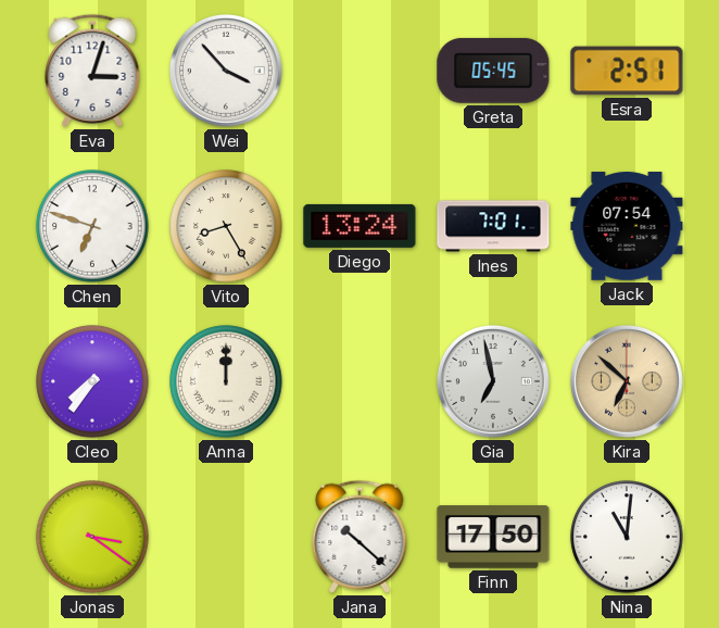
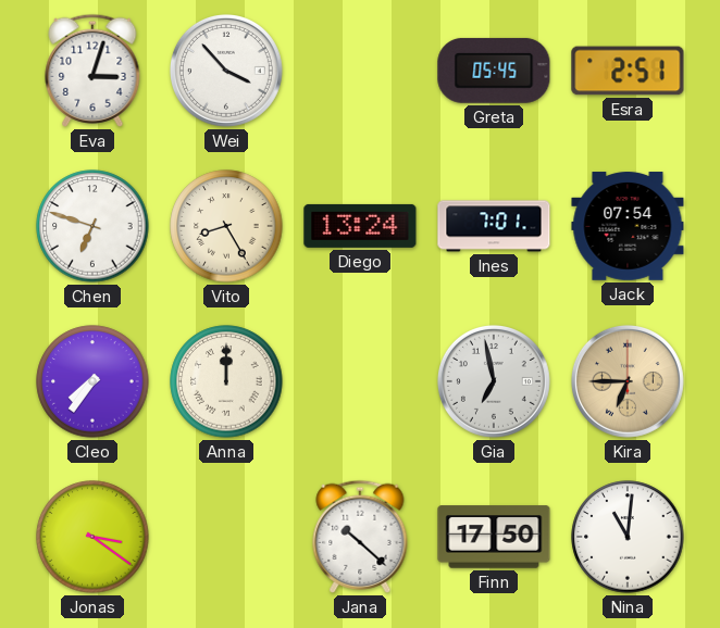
Kira: 6:52 -> 6:45 (628, 381)
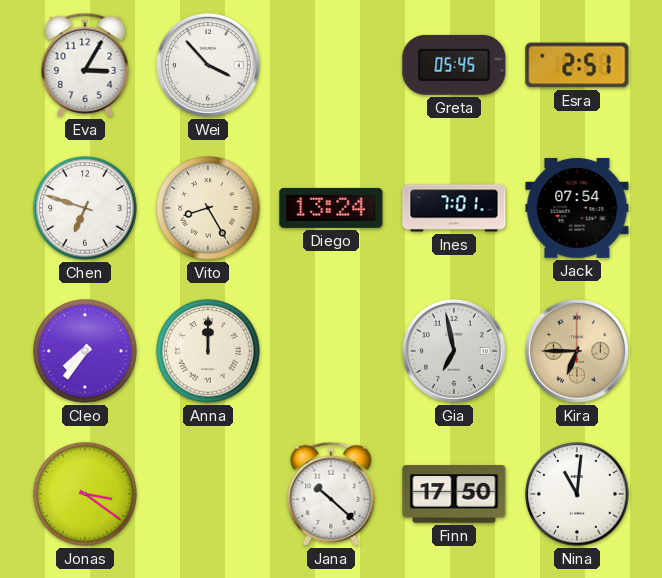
Eva: 3:03 -> 3:05 (85, 65)
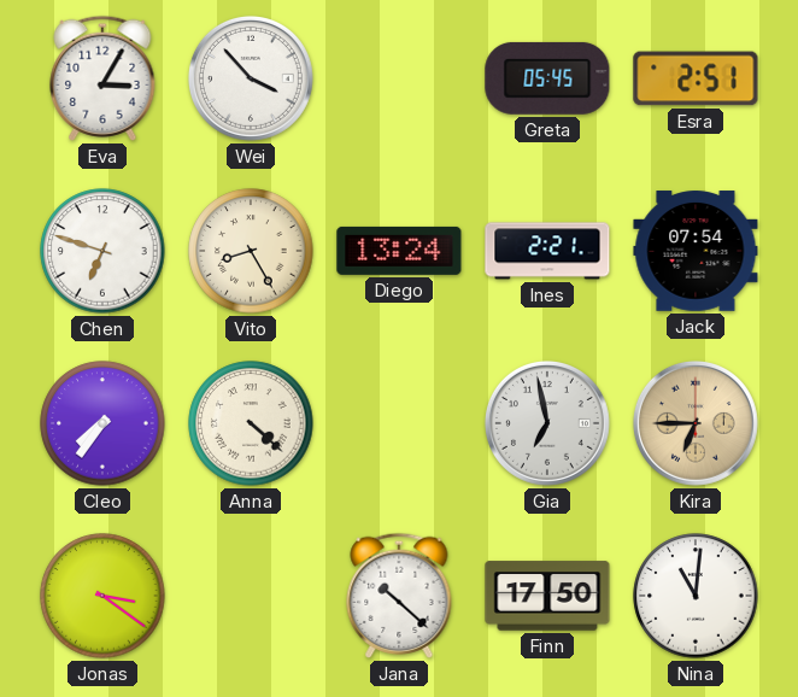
Ines: 7:01 -> 2:21 (547, 251)
Anna: 12:00 -> 4:22 (251, 423)
